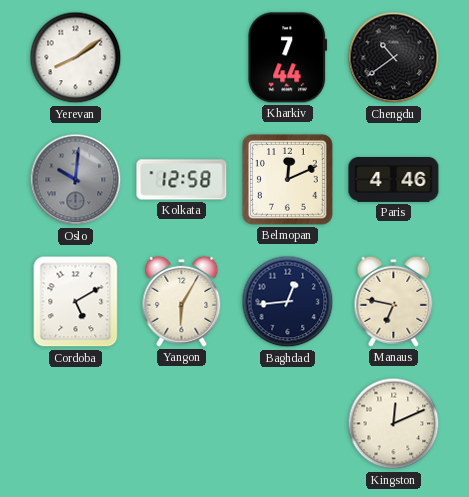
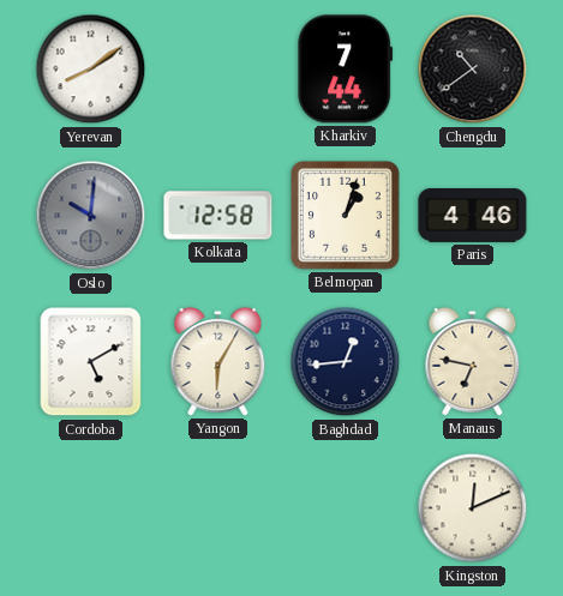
Belmopan: 12:11 -> 1:03 (346, 216)
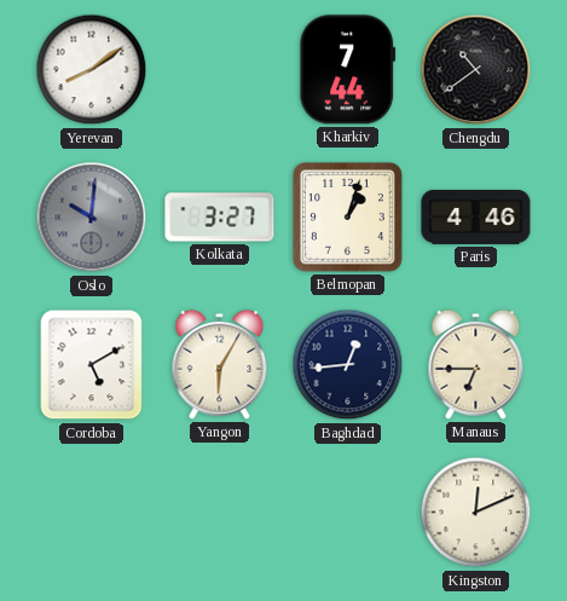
Kolkata: 12:58 -> 3:27 (220, 218)
Manaus: 6:47 -> 6:45 (476, 364)
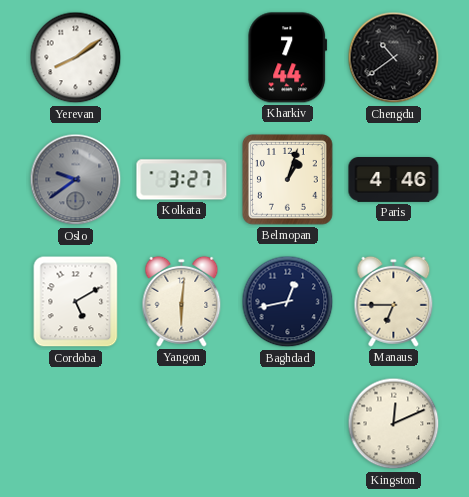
Oslo: 10:01 -> 9:39 (76, 180)
Yangon: 6:05 -> 6:01 (182, 301)
Baghdad: 12:44 -> 12:43 (288, 302)
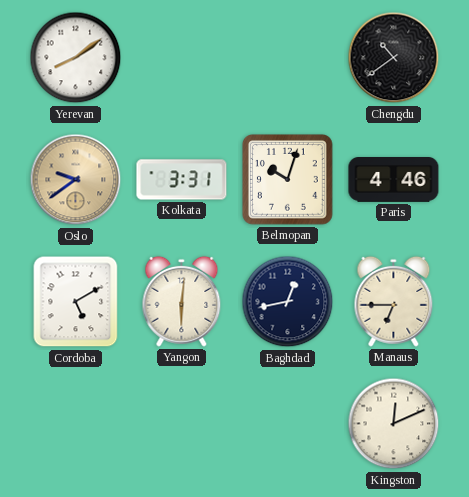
Kharkiv: 7:44 -> none (288, 58)
Oslo dial: grey -> champagne (76, 180)
Kolkata: 3:27 -> 3:31 (182, 180)
Belmopan: 1:03 -> 10:03 (288, 180)
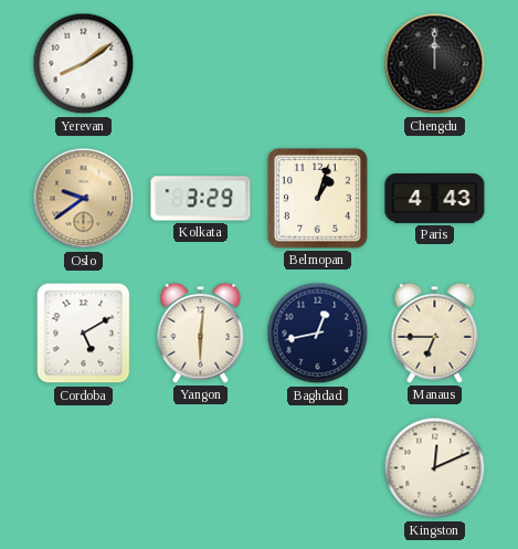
Chengdu: 10:39 -> 12:00 (435, 64)
Kolkata: 3:31 -> 3:29 (201, 199)
Belmopan: 10:03 -> 1:03 (318, 199)
Paris: 4:46 -> 4:43 (435, 199)
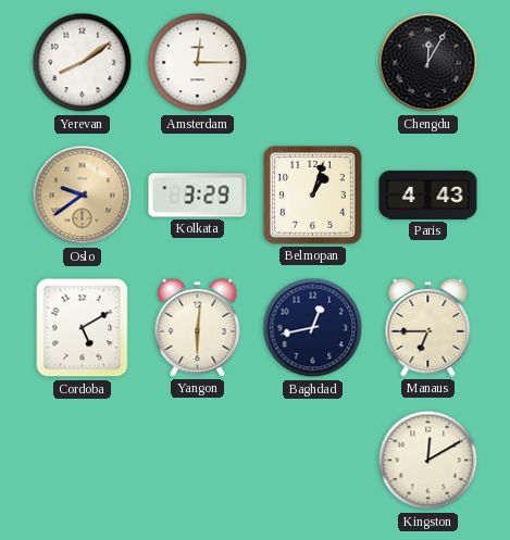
Amsterdam: none -> 12:15 (198, 63)
Chengdu: 12:00 -> 12:05 (428, 63)
Kingston: 12:11 -> 12:10 (428, 461)
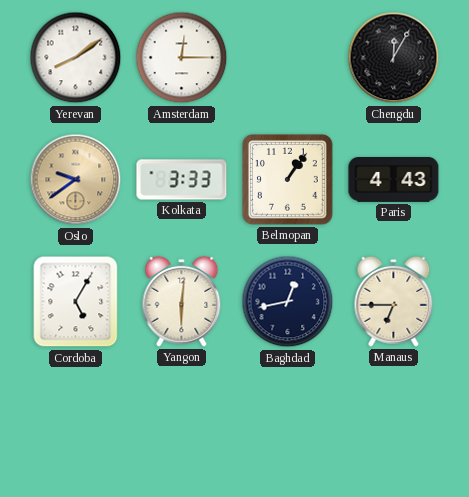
Kolkata: 3:29 -> 3:33 (182, 180)
Belmopan: 1:03 -> 1:06 (288, 180)
Cordoba: 5:10 -> 5:05 (76, 302)
Kingston: 12:10 -> none (428, 461)
